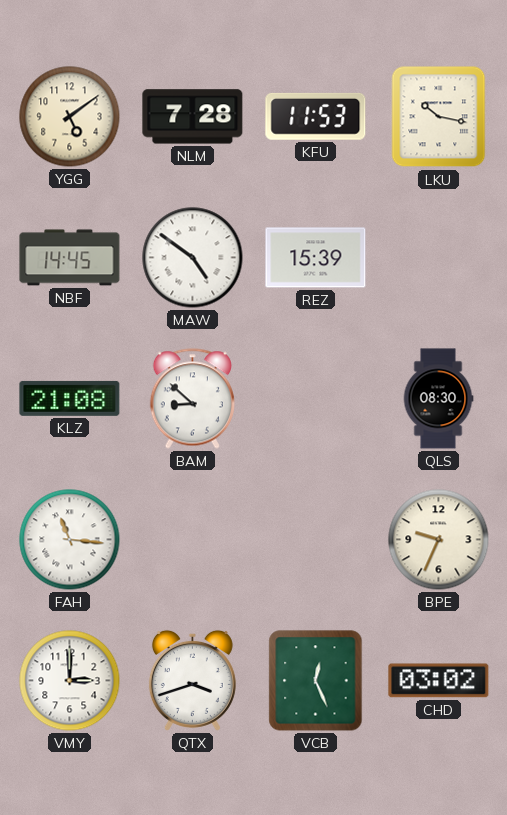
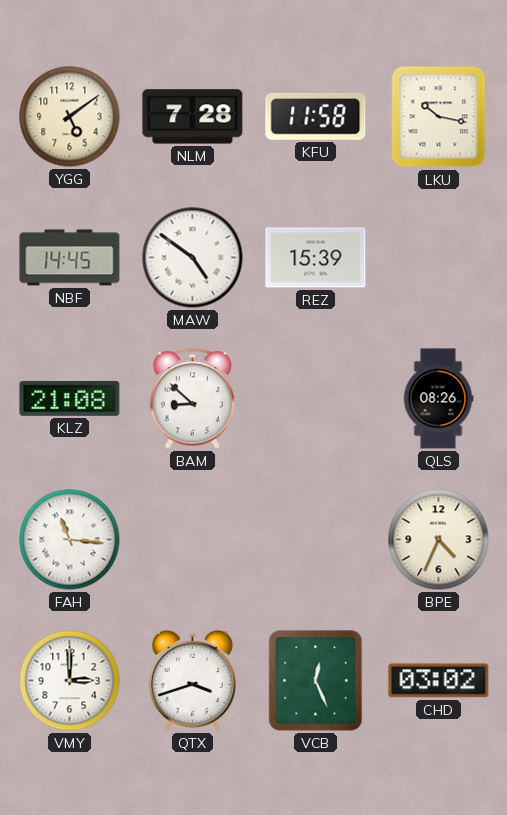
KFU: 11:53 -> 11:58 (316, 116)
QLS: 08:30 -> 08:26 (438, 399)
BPE: 9:34 -> 4:34 (439, 540)
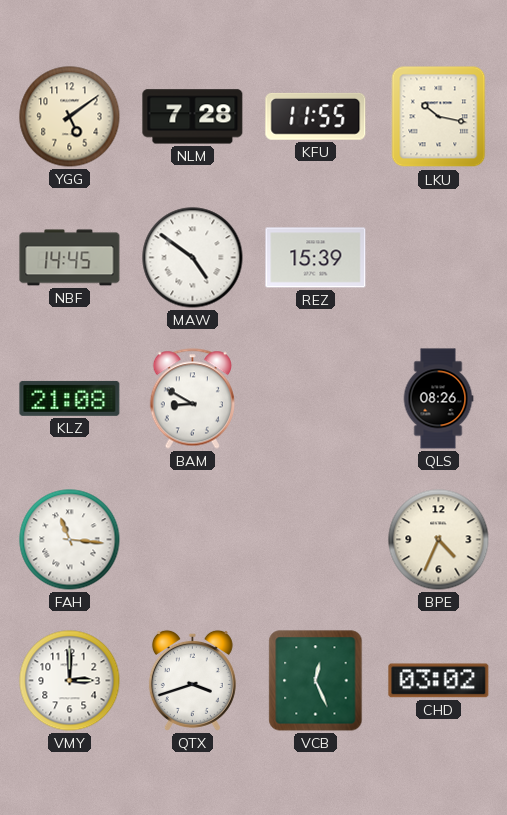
KFU: 11:58 -> 11:55 (316, 116)
BAM: 8:52 -> 8:50 (192, 399)
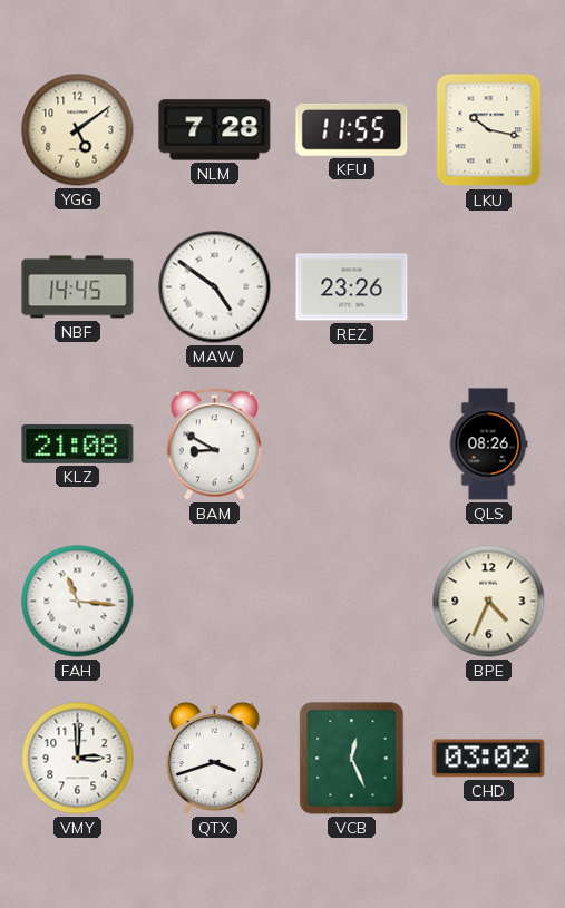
REZ: 15:39 -> 23:26 (352, 287)
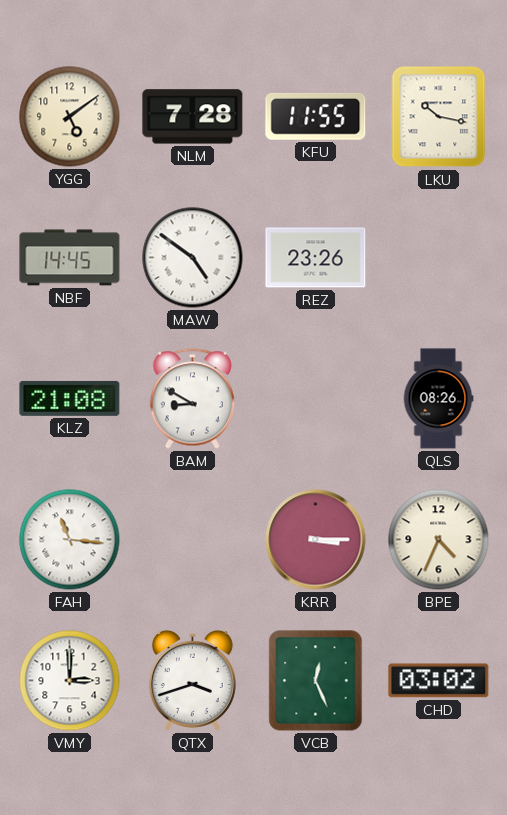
KRR: none -> 3:15 (316, 540)
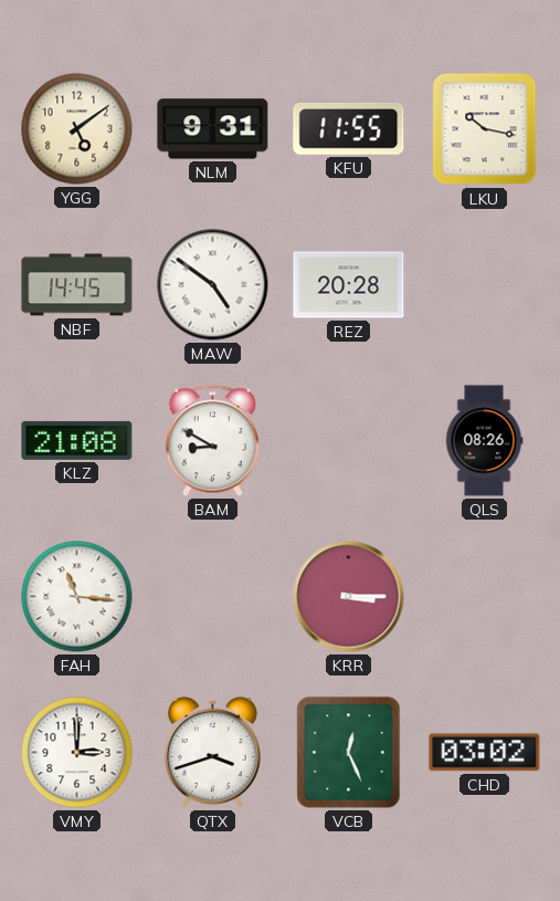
NLM: 7:28 -> 9:31 (213, 129)
REZ: 23:26 -> 20:28 (349, 285)
BPE: 4:34 -> none (439, 540)
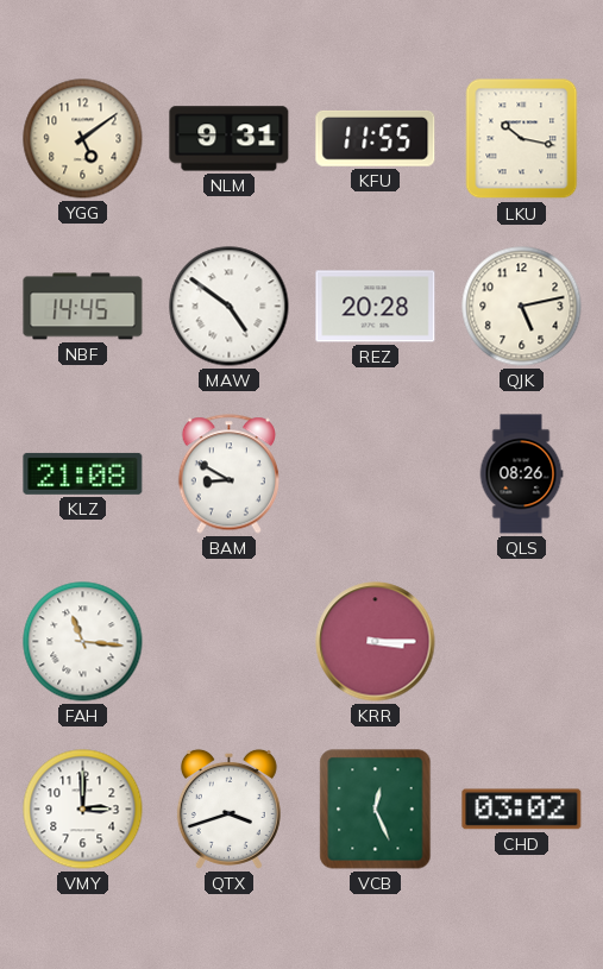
QJK: none -> 5:13 (522, 307)
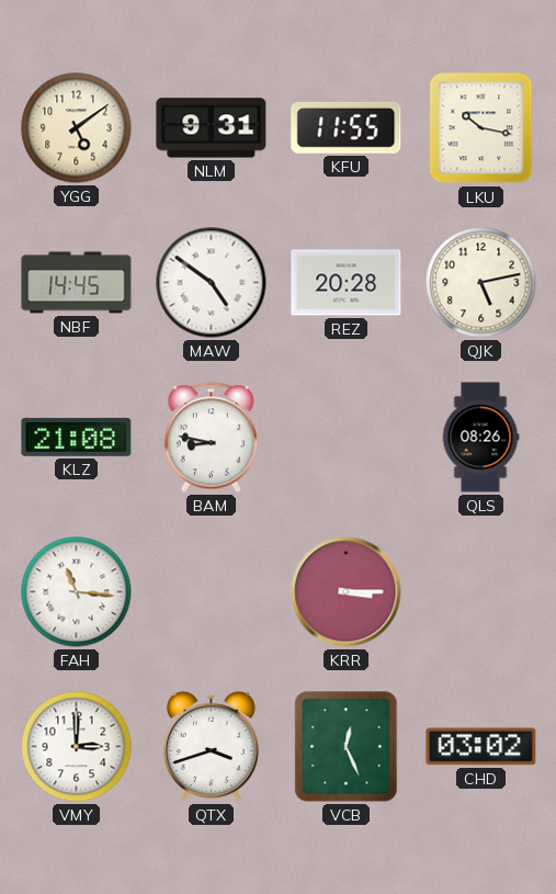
BAM: 8:50 -> 8:47 (211, 438)
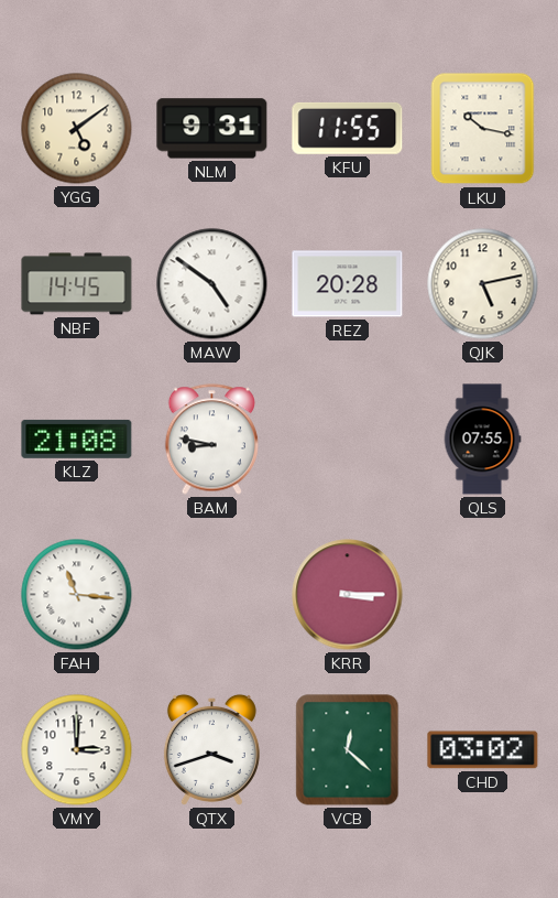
QLS: 08:26 -> 07:55 (482, 440)
VCB: 12:26 -> 12:22 (348, 750)
